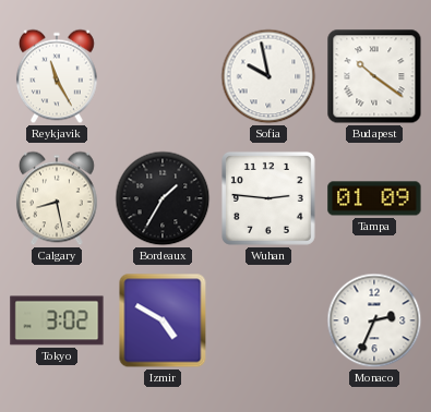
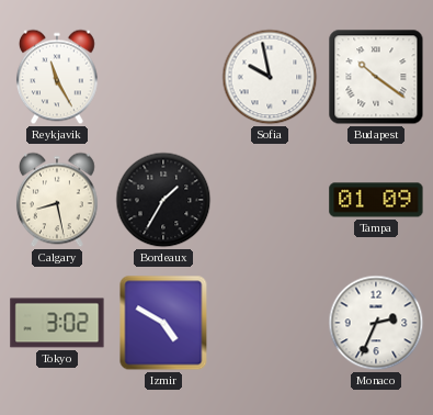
Wuhan: 2:46 -> none (268, 198)
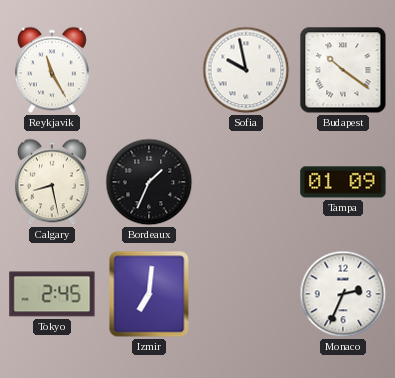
Bordeaux: 1:35 -> 1:34 (149, 182)
Tokyo: 3:02 -> 2:45 (52, 294)
Izmir: 4:50 -> 7:01 (149, 294)
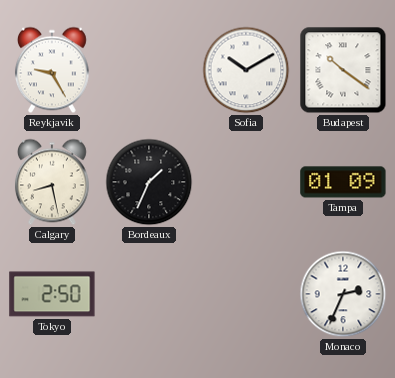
Reykjavik: 11:25 -> 9:25 (52, 70)
Sofia: 9:58 -> 10:10 (246, 70)
Tokyo: 2:45 -> 2:50 (52, 294)
Izmir: 7:01 -> none (149, 294)
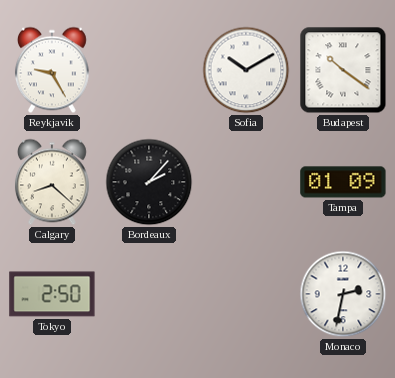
Calgary: 8:28 -> 8:22 (52, 182)
Bordeaux: 1:34 -> 2:07 (149, 182)
Monaco: 2:34 -> 2:32 (343, 294)
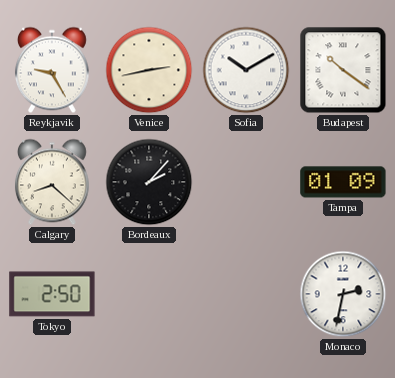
Venice: none -> 2:43 (149, 70)
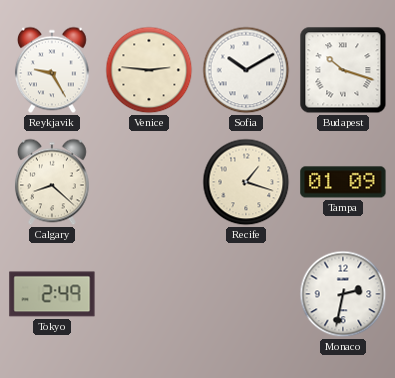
Venice: 2:43 -> 2:46 (149, 70)
Budapest: 10:21 -> 10:18 (343, 70)
Bordeaux: 2:07 -> none (149, 182)
Recife: none -> 1:18 (246, 182)
Tokyo: 2:50 -> 2:49 (52, 294)
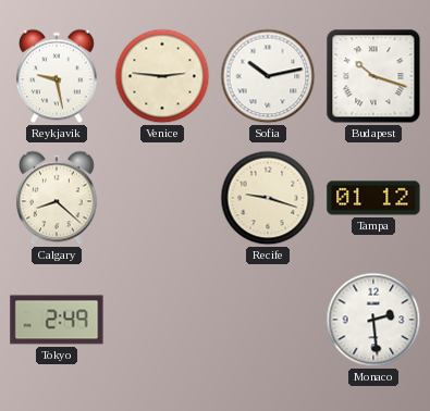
Reykjavik: 9:25 -> 9:28 (57, 76)
Sofia: 10:10 -> 10:13 (268, 76)
Recife: 1:18 -> 9:18 (268, 198)
Tampa: 01:09 -> 01:12 (373, 198)
Monaco: 2:32 -> 2:29 (373, 320)
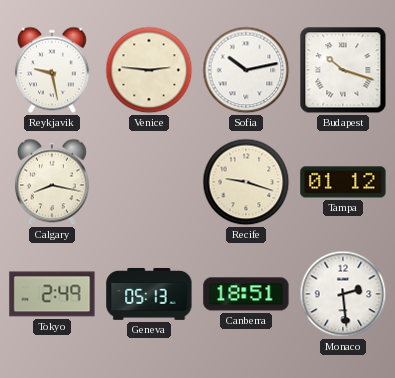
Calgary: 8:22 -> 8:17 (52, 182)
Geneva: none -> 05:13 (149, 294)
Canberra: none -> 18:51 (246, 294)
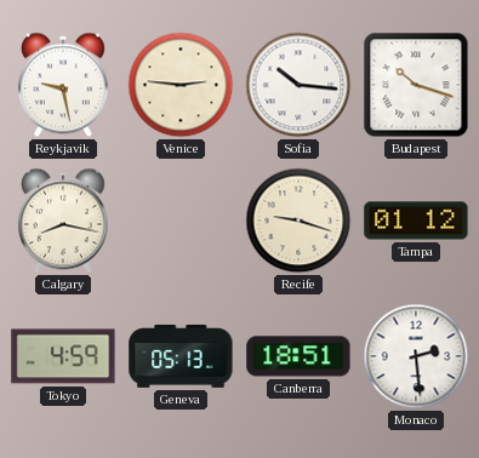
Sofia: 10:13 -> 10:16 (298, 85)
Tokyo: 2:49 -> 4:59 (63, 356)
